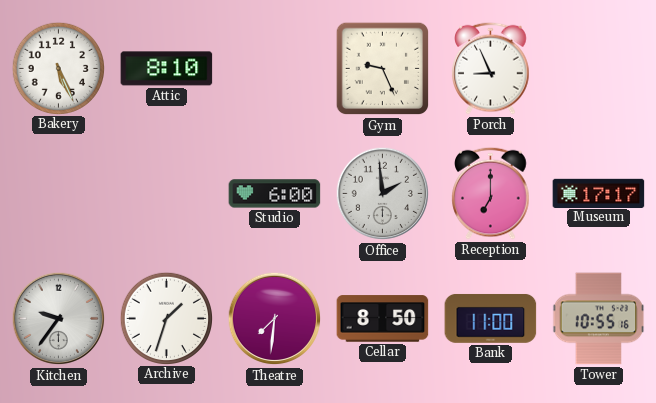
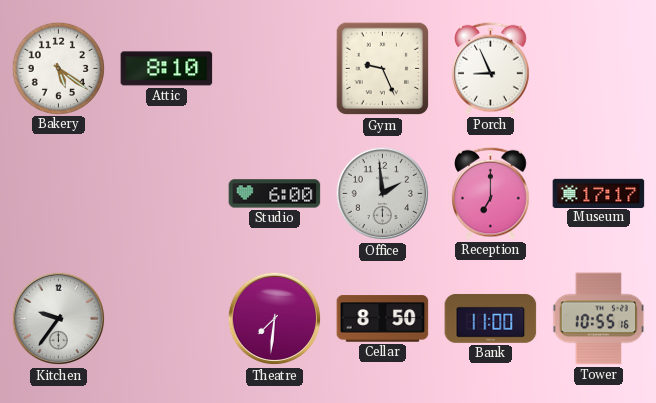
Bakery: 5:26 -> 5:21 (58, 68)
Archive: 1:33 -> none (166, 318)
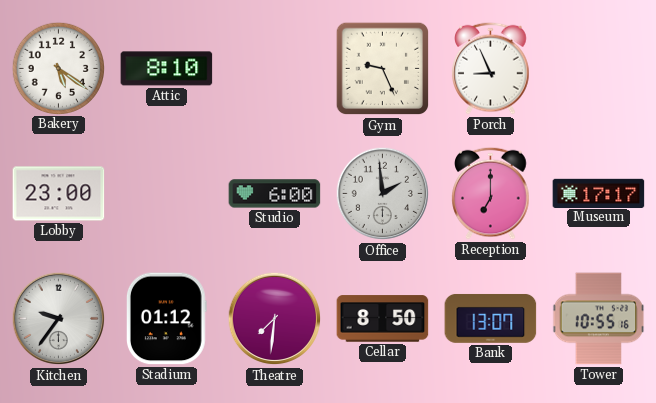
Lobby: none -> 23:00 (59, 194)
Stadium: none -> 01:12 (166, 319)
Bank: 11:00 -> 13:07 (491, 319)
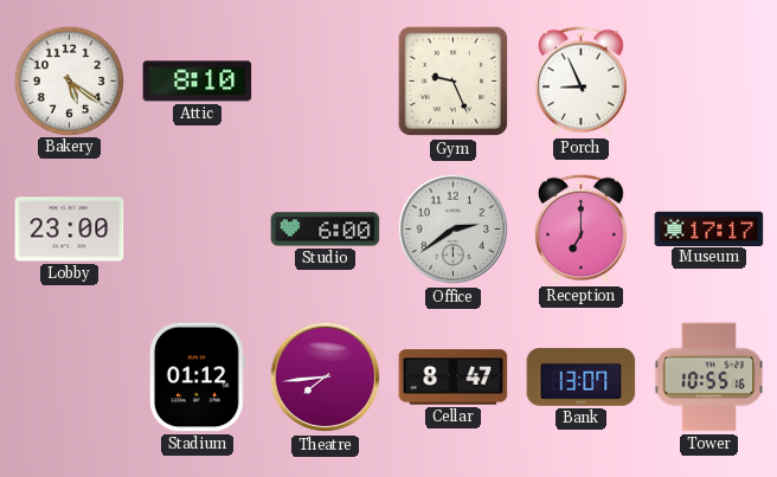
Office: 1:59 -> 2:39 (454, 230)
Kitchen: 9:36 -> none (59, 319)
Theatre: 7:31 -> 7:44 (326, 378)
Cellar: 8:50 -> 8:47 (454, 378)
